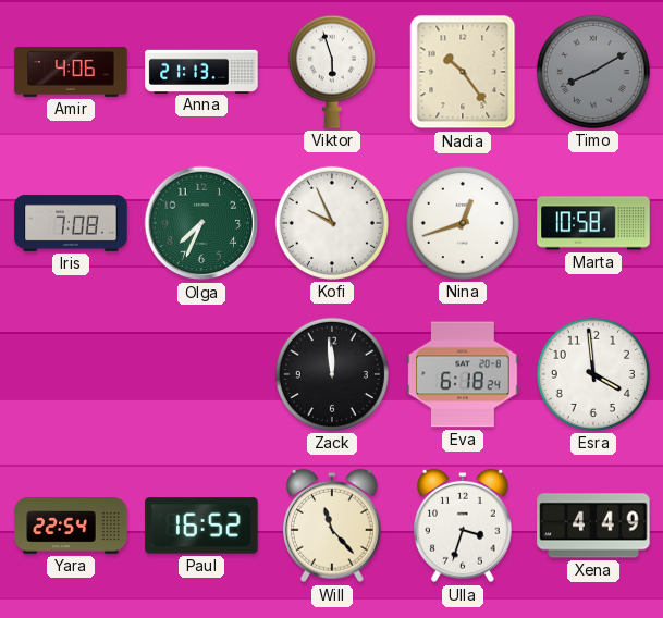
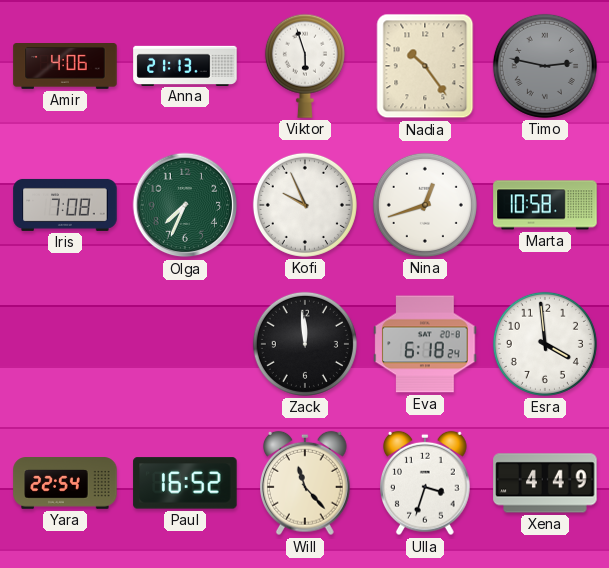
Timo: 8:10 -> 2:47 (545, 66)
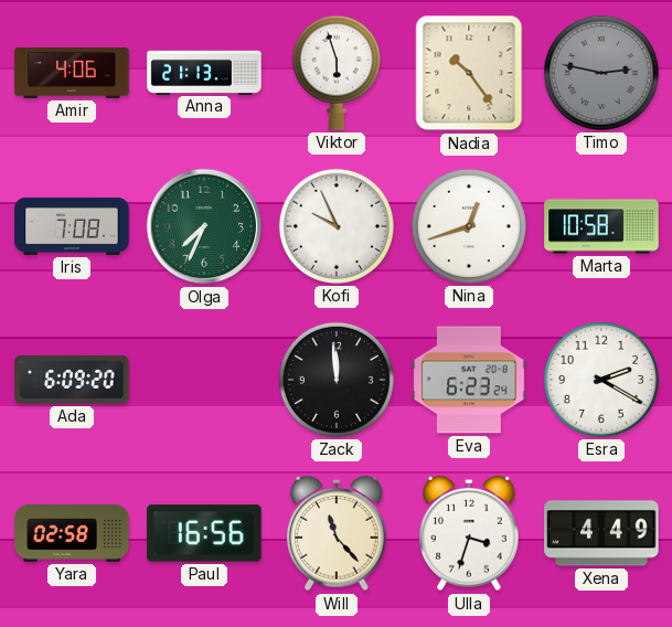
Ada: none -> 6:09 (72, 380)
Eva: 6:18 -> 6:23 (469, 380)
Esra: 3:59 -> 2:20 (601, 380)
Yara: 22:54 -> 02:58 (72, 533)
Paul: 16:52 -> 16:56 (204, 533)
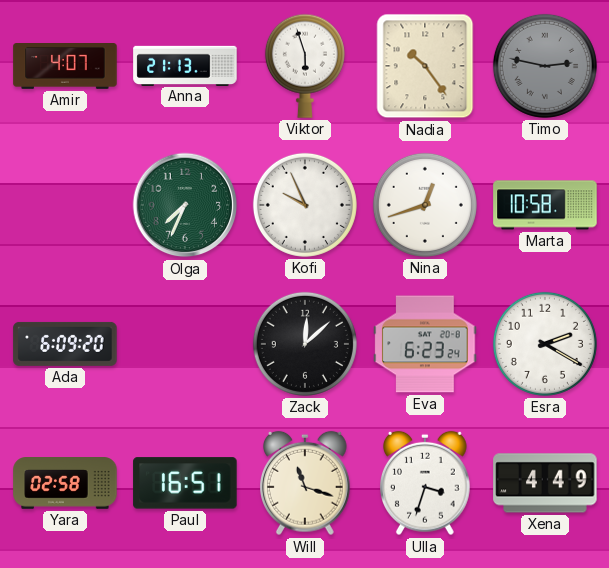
Amir: 4:06 -> 4:07 (65, 66)
Iris: 7:08 -> none (72, 226)
Zack: 11:59 -> 12:08 (305, 344)
Paul: 16:56 -> 16:51 (185, 483)
Will: 11:23 -> 11:18 (306, 483)
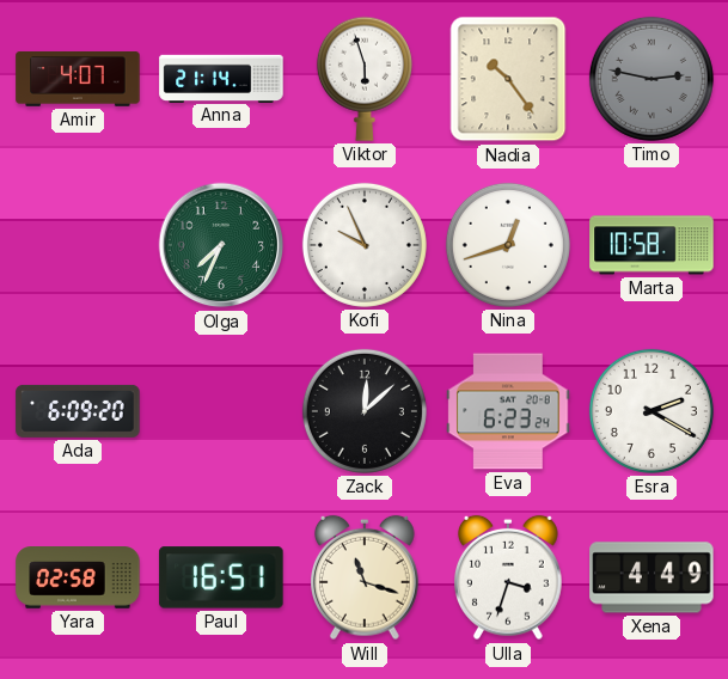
Anna: 21:13 -> 21:14 (221, 78)
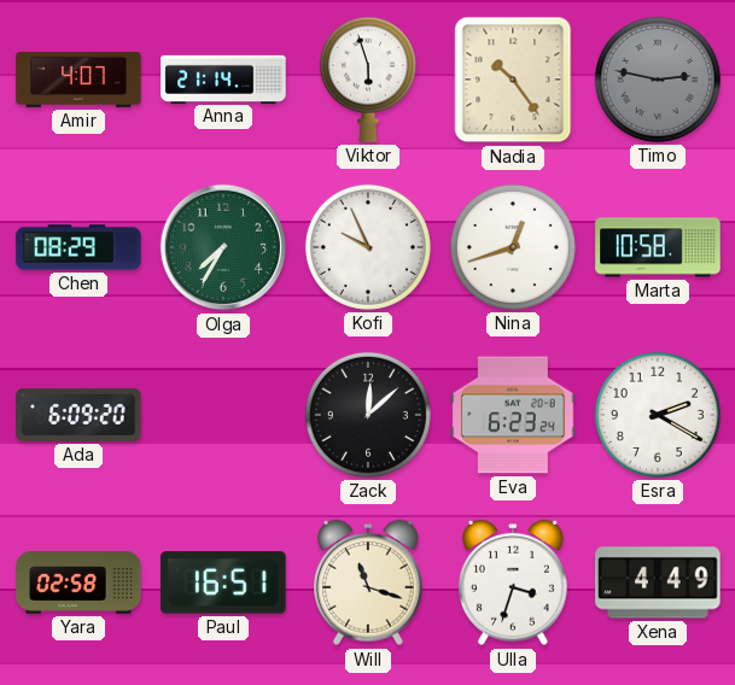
Chen: none -> 08:29 (78, 247)
Olga: 7:34 -> 7:35 (223, 247)
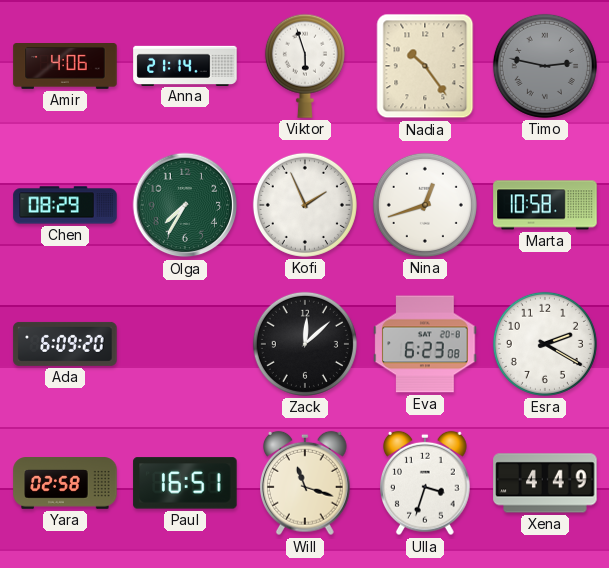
Amir: 4:07 -> 4:06 (65, 66)
Kofi: 9:56 -> 1:56 (305, 205)
Eva: 6:23:24 -> 6:23:08 (425, 344)
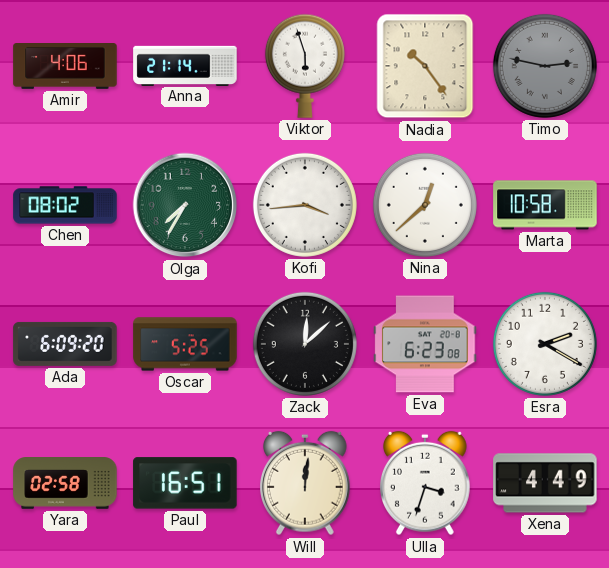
Chen: 08:29 -> 08:02 (65, 205)
Kofi: 1:56 -> 3:44 (305, 205)
Nina: 12:42 -> 12:38 (425, 205)
Oscar: none -> 5:25 (185, 344)
Will: 11:18 -> 12:01 (306, 483)
